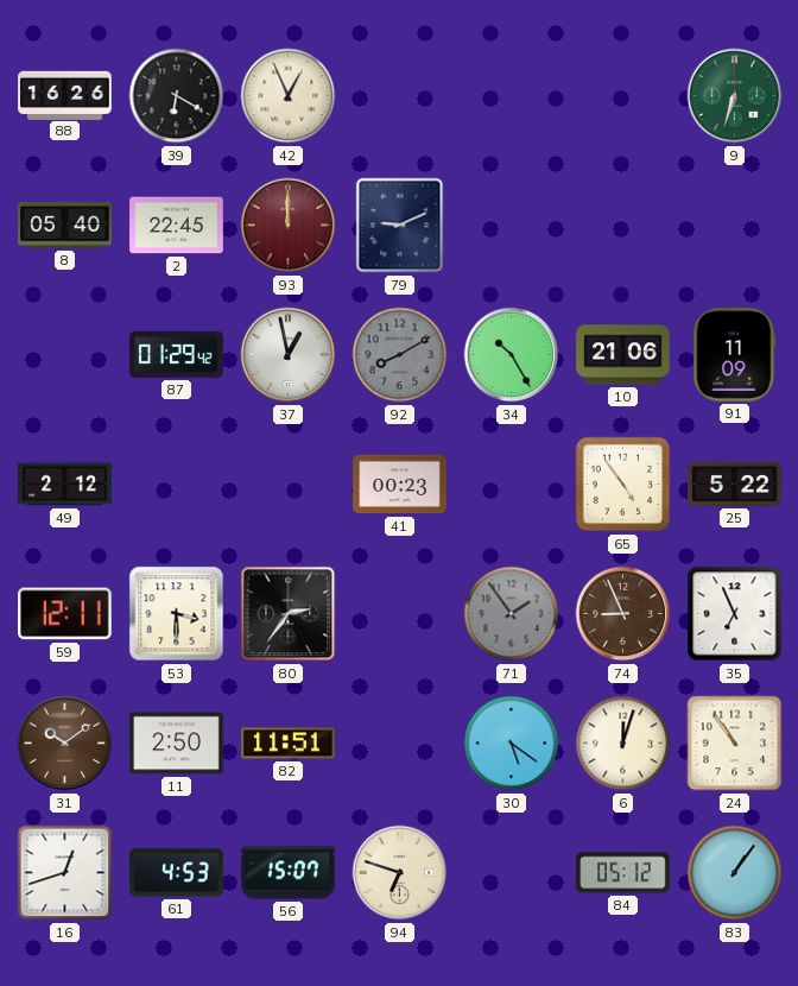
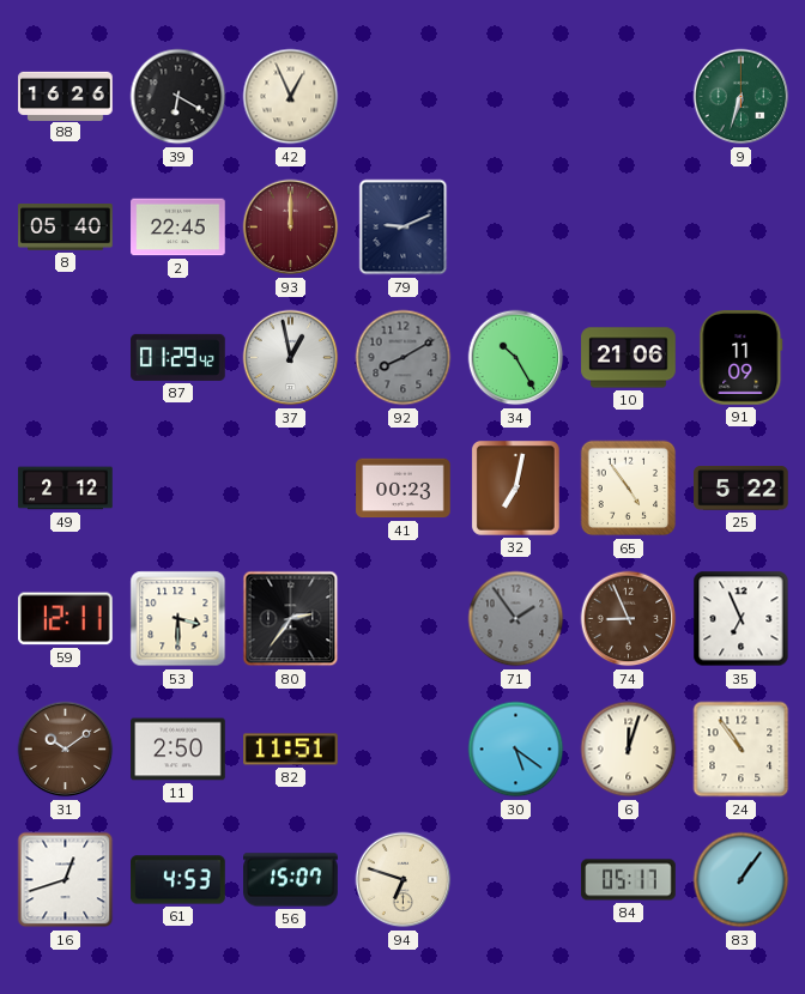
32: none -> 7:02 (515, 489)
84: 05:12 -> 05:17 (629, 880)
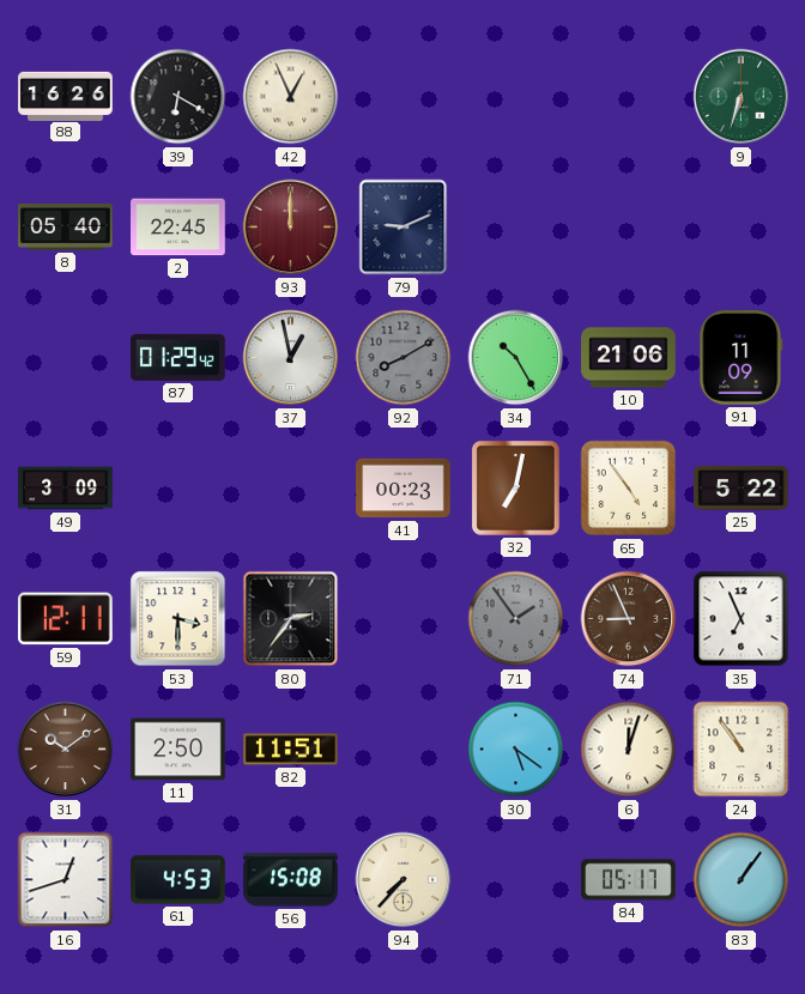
49: 2:12 -> 3:09 (66, 489)
56: 15:07 -> 15:08 (291, 880)
94: 6:48 -> 7:37 (404, 880)
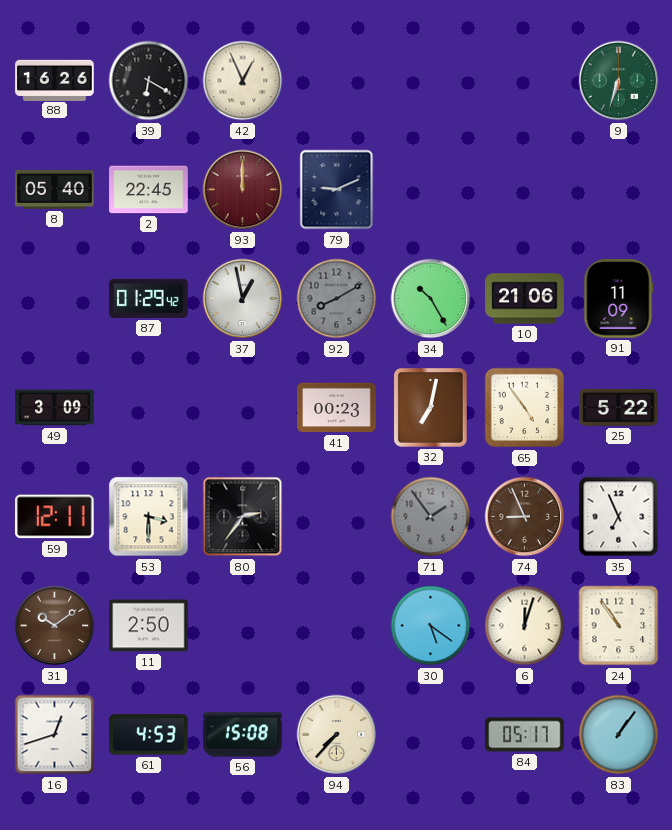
82: 11:51 -> none (291, 750)
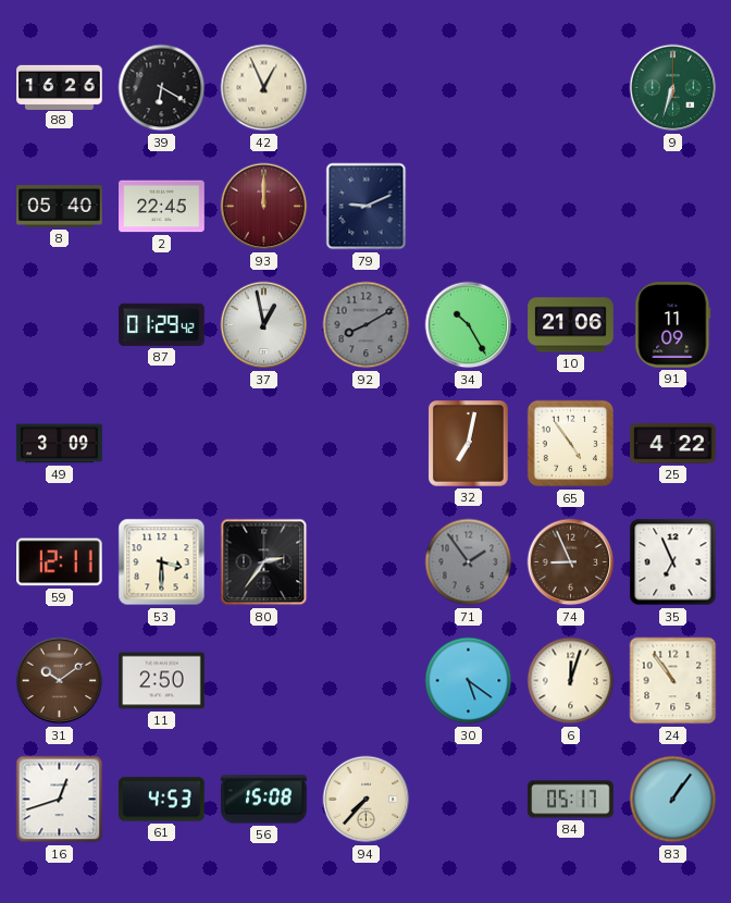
41: 00:23 -> none (337, 408)
25: 5:22 -> 4:22 (673, 444)
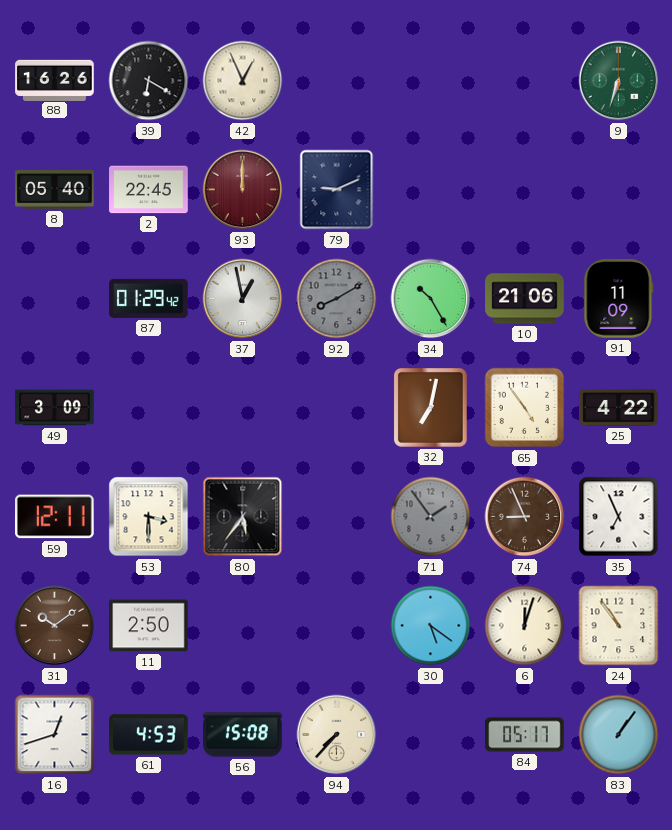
80: 2:36 -> 5:36 (243, 517)
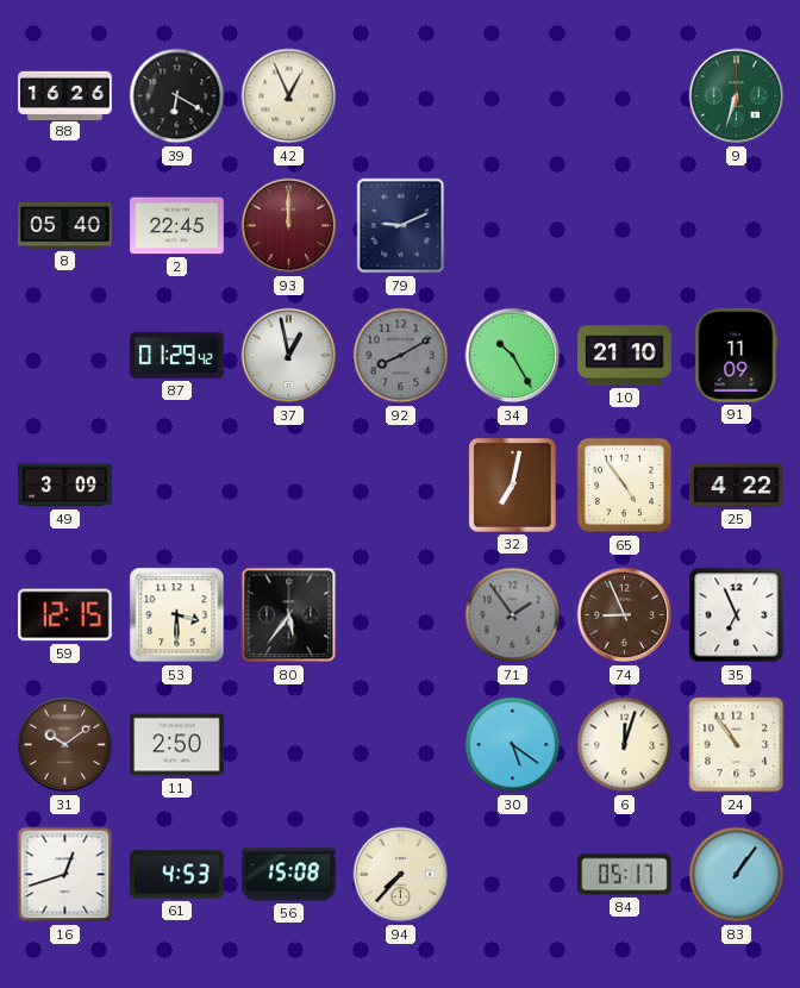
10: 21:06 -> 21:10 (625, 356)
59: 12:11 -> 12:15 (65, 615)
